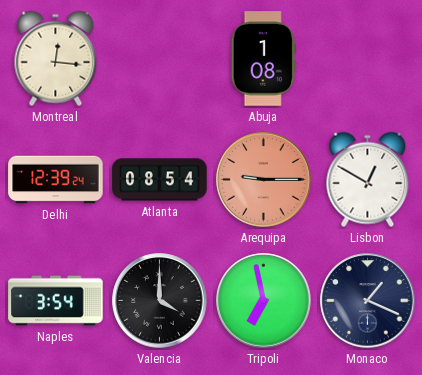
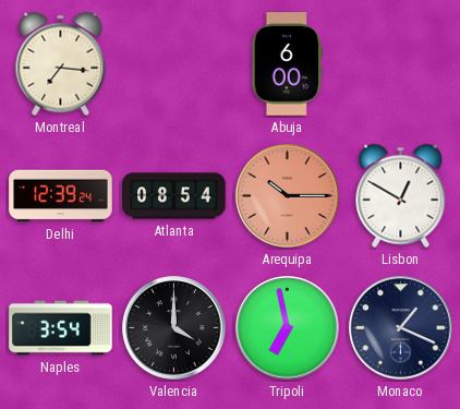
Montreal: 12:16 -> 7:16 (61, 64)
Abuja: 1:08 -> 6:00 (287, 64)
Arequipa: 9:15 -> 10:15 (288, 196)
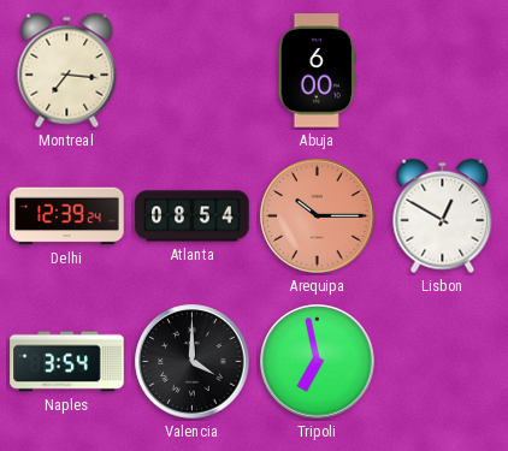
Monaco: 1:19 -> none (401, 328)
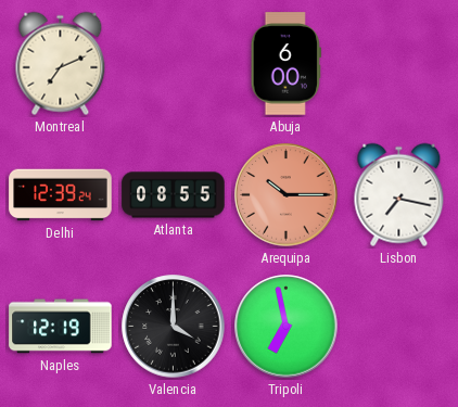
Montreal: 7:16 -> 7:11 (61, 64)
Atlanta: 08:54 -> 08:55 (174, 195)
Lisbon: 12:50 -> 7:17 (399, 195)
Naples: 3:54 -> 12:19 (61, 327)
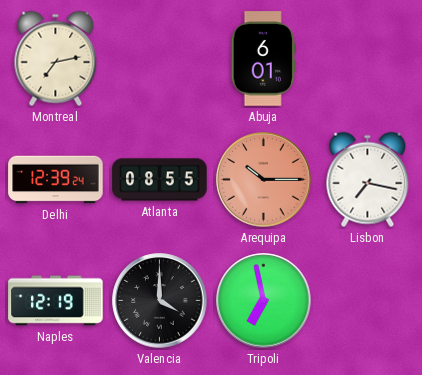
Montreal: 7:11 -> 7:13 (56, 59)
Abuja: 6:00 -> 6:01 (263, 59)
